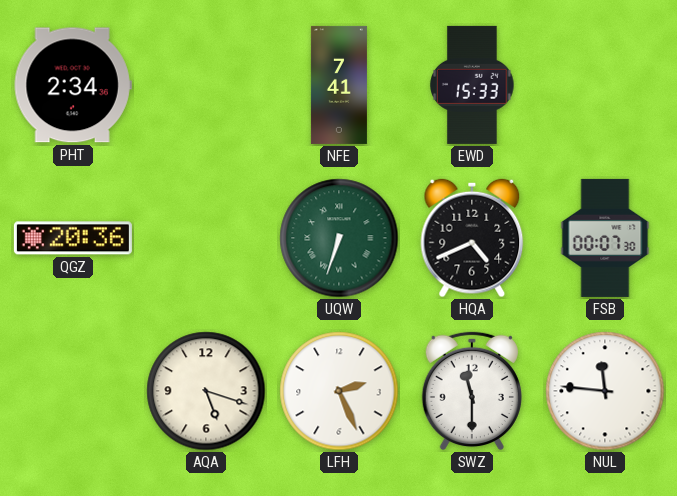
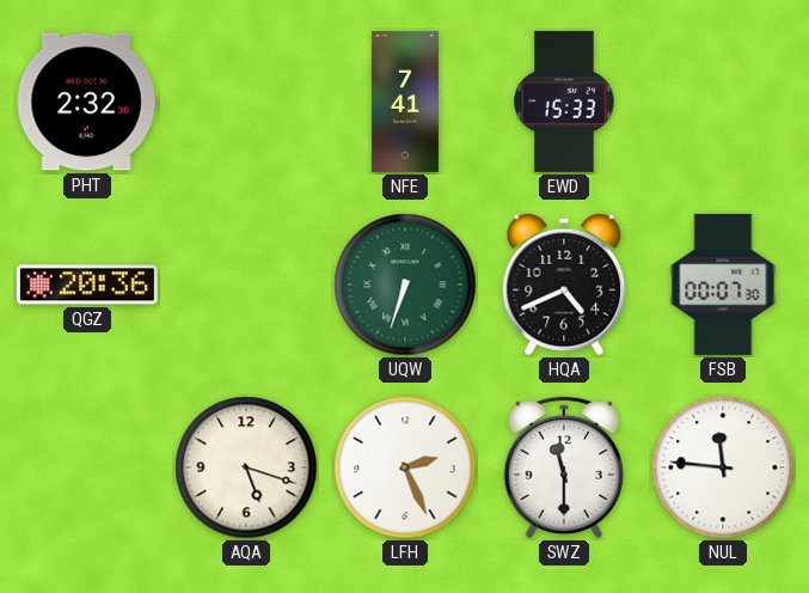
PHT: 2:34 -> 2:32 (87, 102)
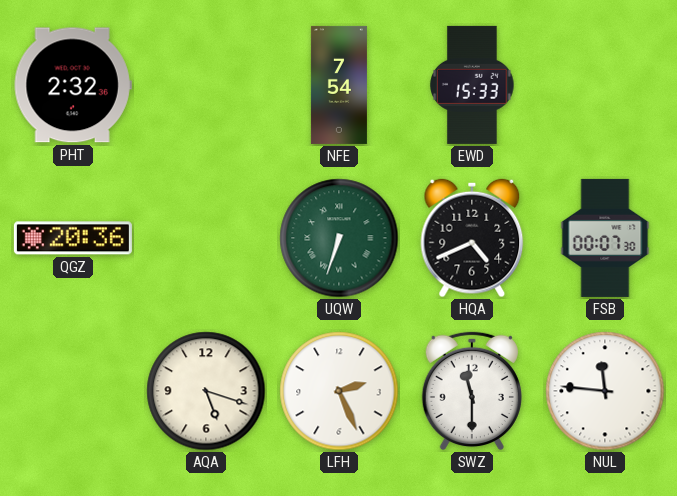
NFE: 7:41 -> 7:54 (339, 85)
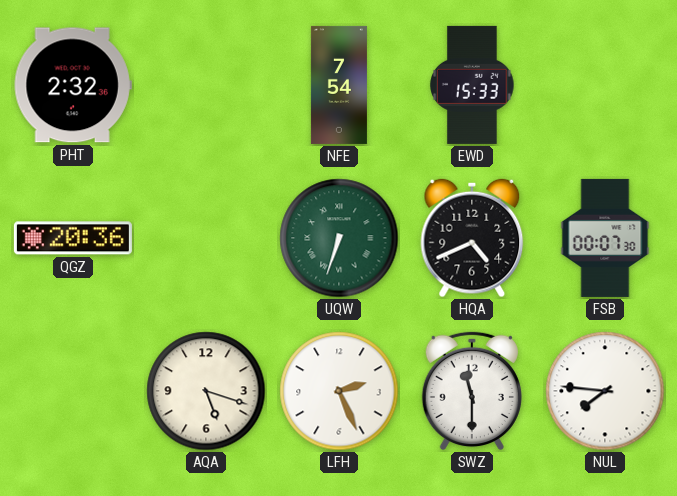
NUL: 11:46 -> 7:46 (605, 391)
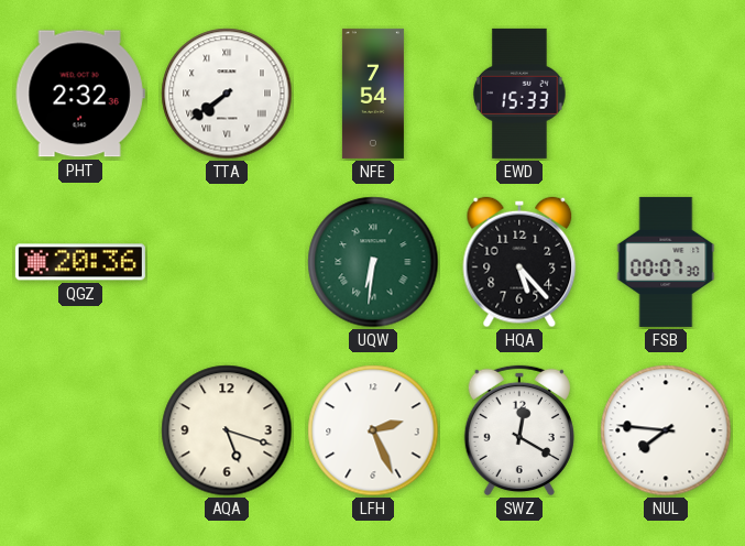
TTA: none -> 7:39 (227, 94)
UQW: 6:33 -> 6:31 (373, 262)
HQA: 4:41 -> 5:23 (519, 262)
SWZ: 11:30 -> 12:20 (519, 430)
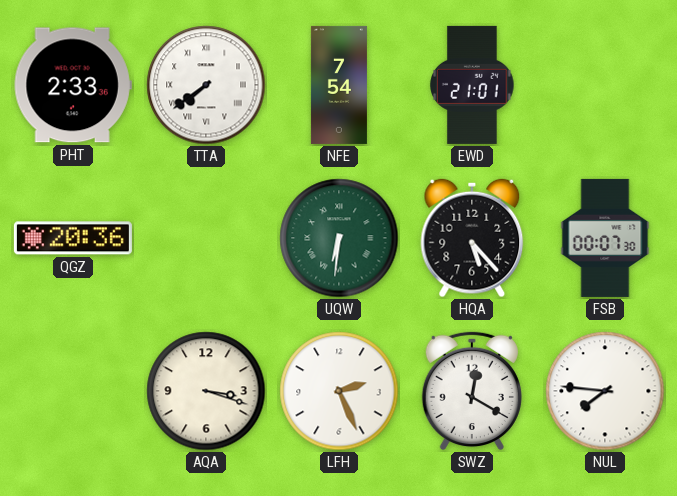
PHT: 2:32 -> 2:33 (73, 85)
EWD: 15:33 -> 21:01 (472, 85)
AQA: 5:18 -> 3:18 (206, 391)
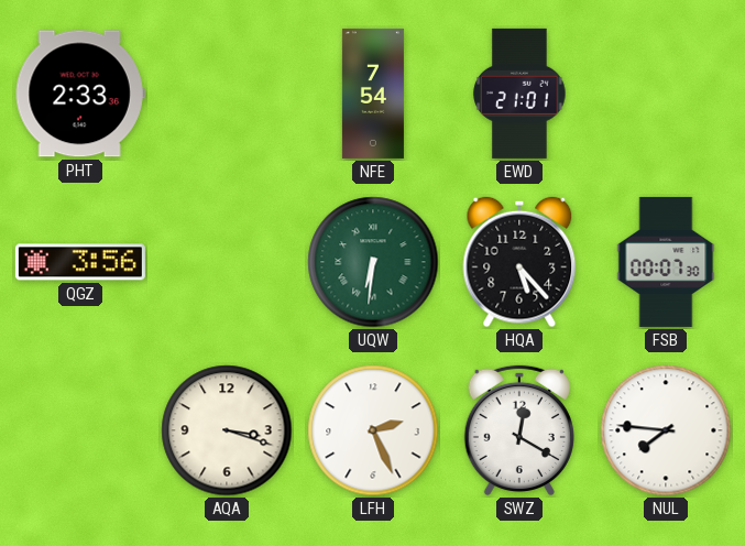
TTA: 7:39 -> none (206, 85)
QGZ: 20:36 -> 3:56 (80, 262)
